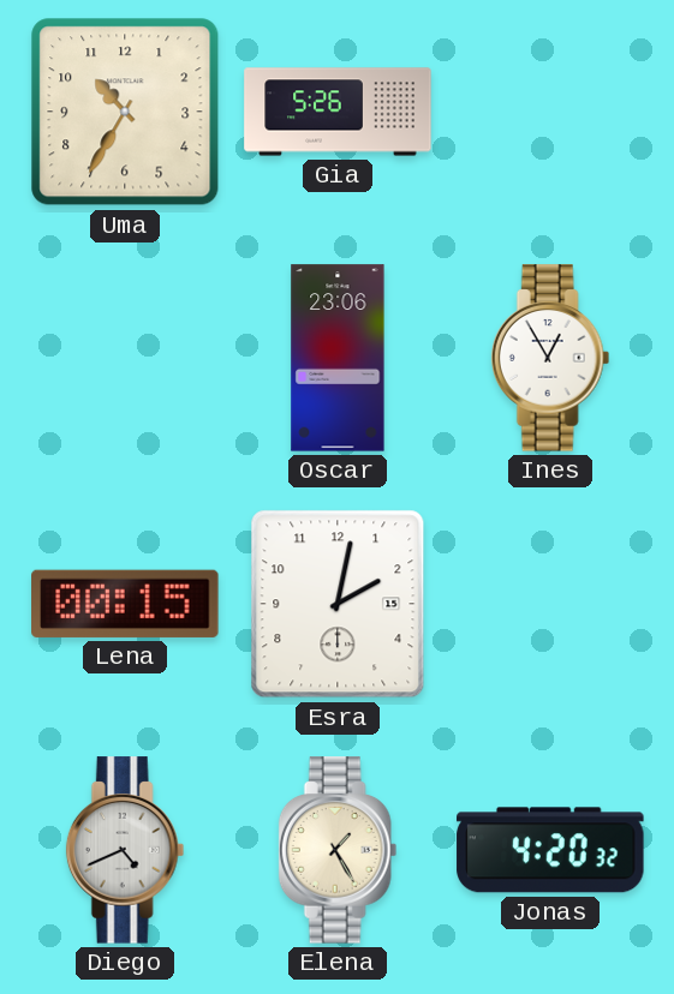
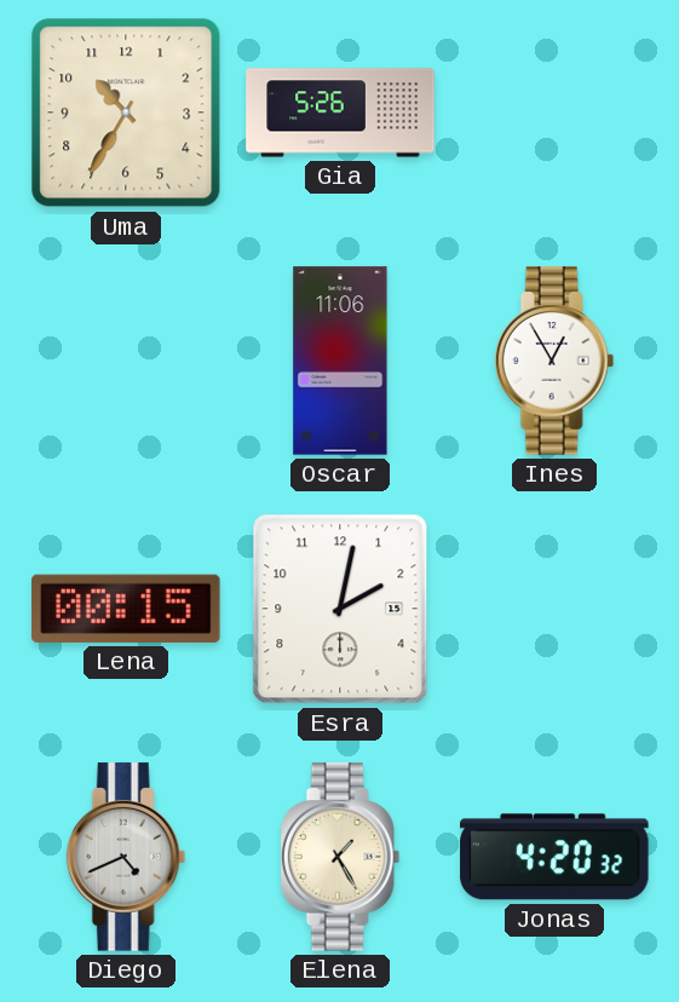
Oscar: 23:06 -> 11:06 (340, 361)
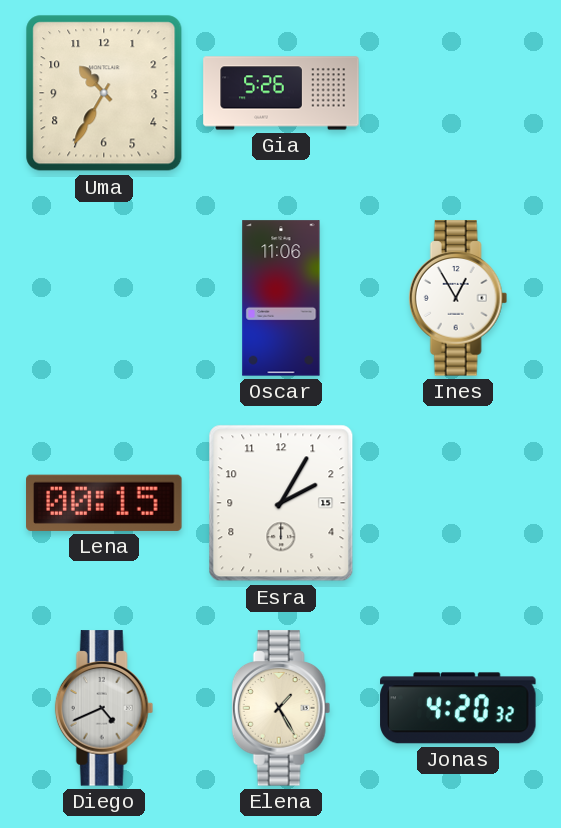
Esra: 2:02 -> 2:05 (281, 503)
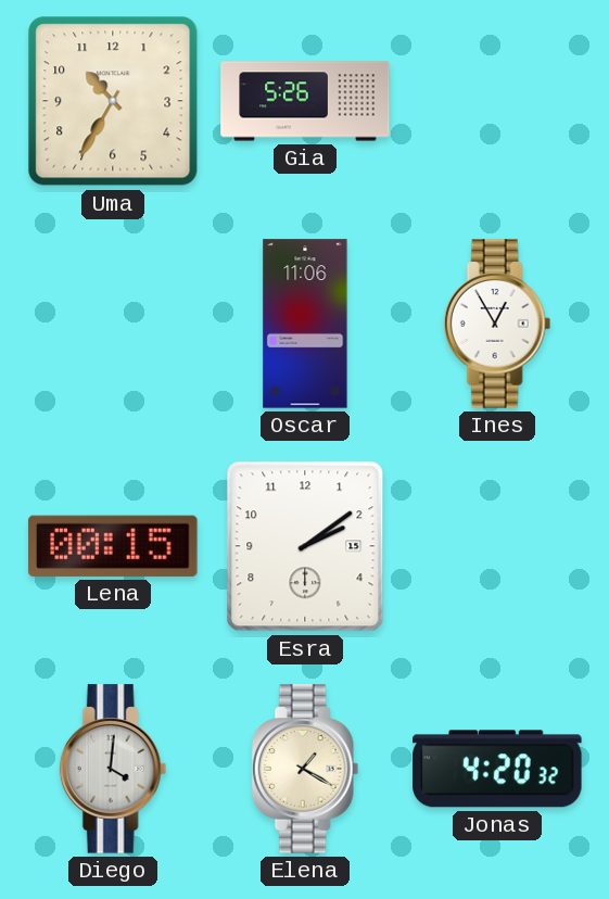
Esra: 2:05 -> 2:09 (305, 546)
Diego: 4:41 -> 4:01 (113, 769)
Elena: 1:25 -> 1:20 (305, 769)
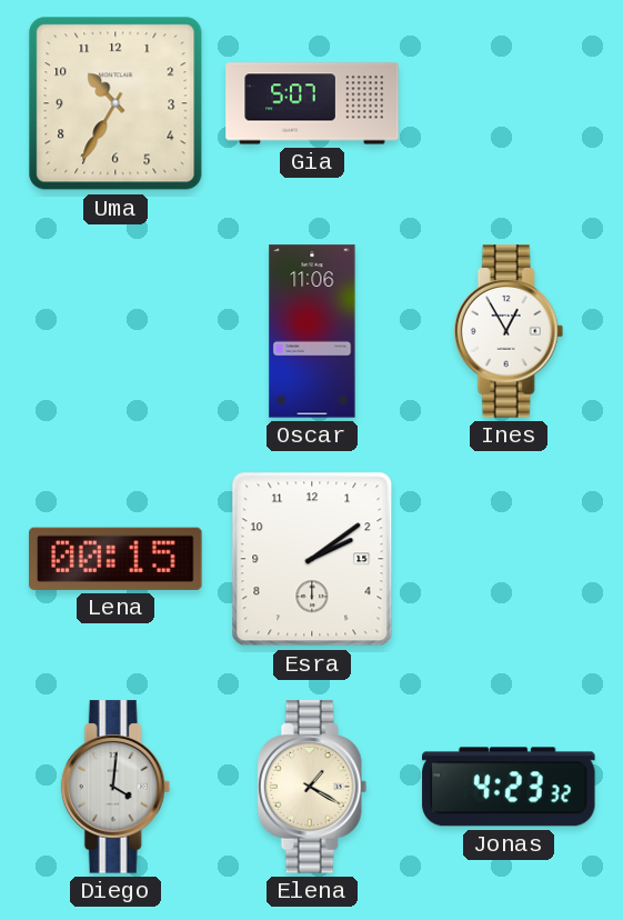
Gia: 5:26 -> 5:07 (312, 103)
Jonas: 4:20 -> 4:23 (509, 787)
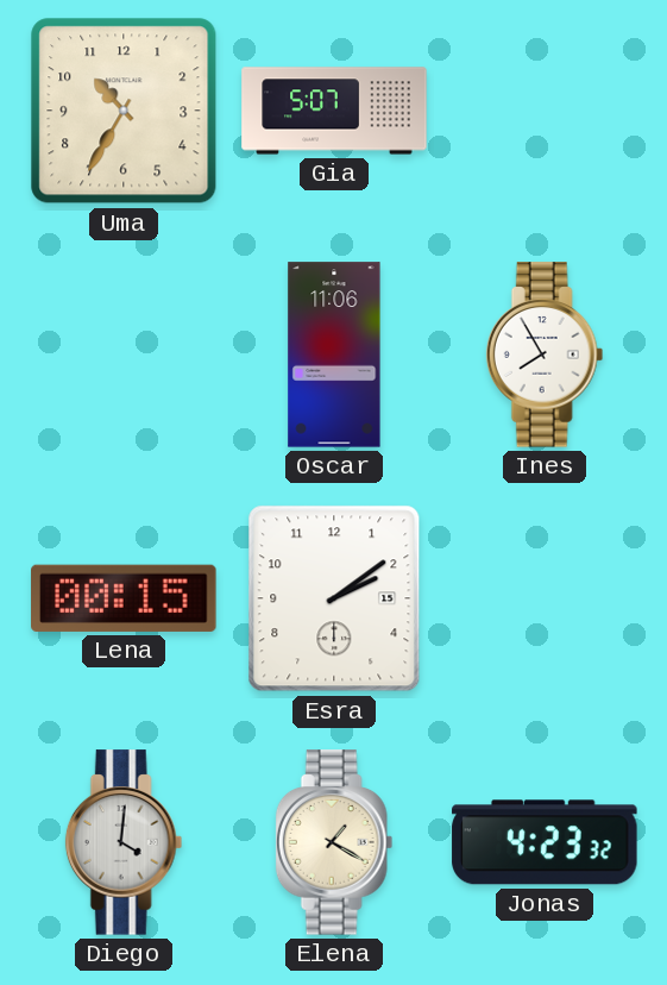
Ines: 12:55 -> 7:55 (545, 355)
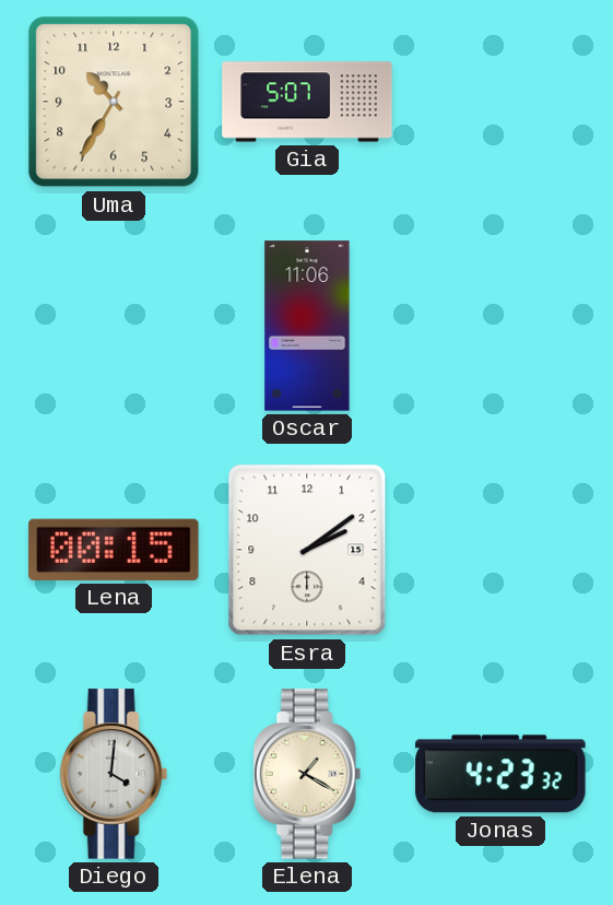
Ines: 7:55 -> none (545, 355)
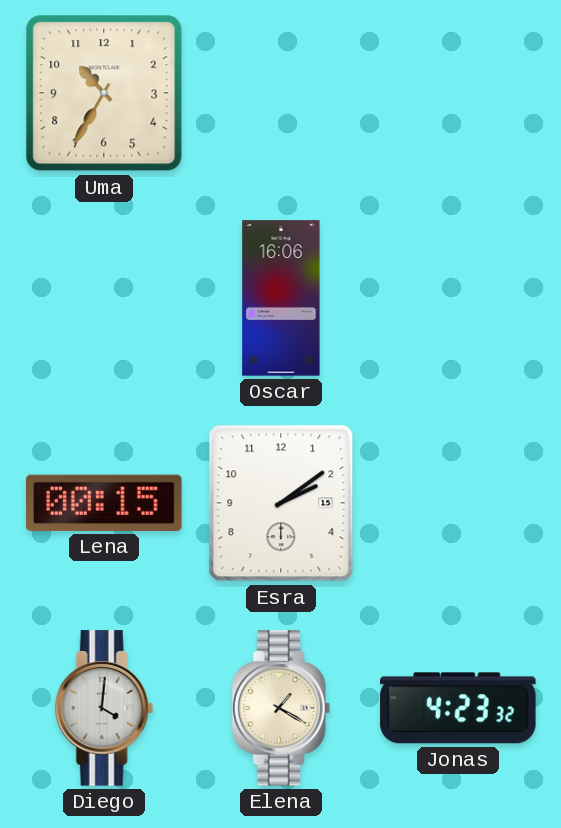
Gia: 5:07 -> none (307, 102)
Oscar: 11:06 -> 16:06 (281, 298)
